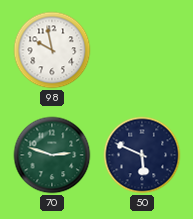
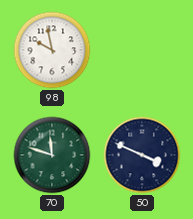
70: 2:48 -> 11:48 (52, 155)
50: 5:49 -> 3:49 (142, 155)
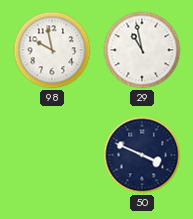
29: none -> 10:58 (142, 50)
70: 11:48 -> none (52, 155)
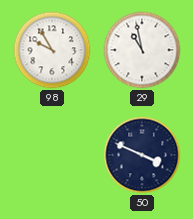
98: 9:58 -> 9:55 (52, 50)
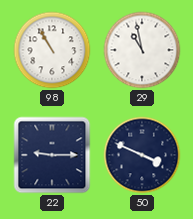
98: 9:55 -> 10:55 (52, 50)
22: none -> 9:15 (52, 155)
